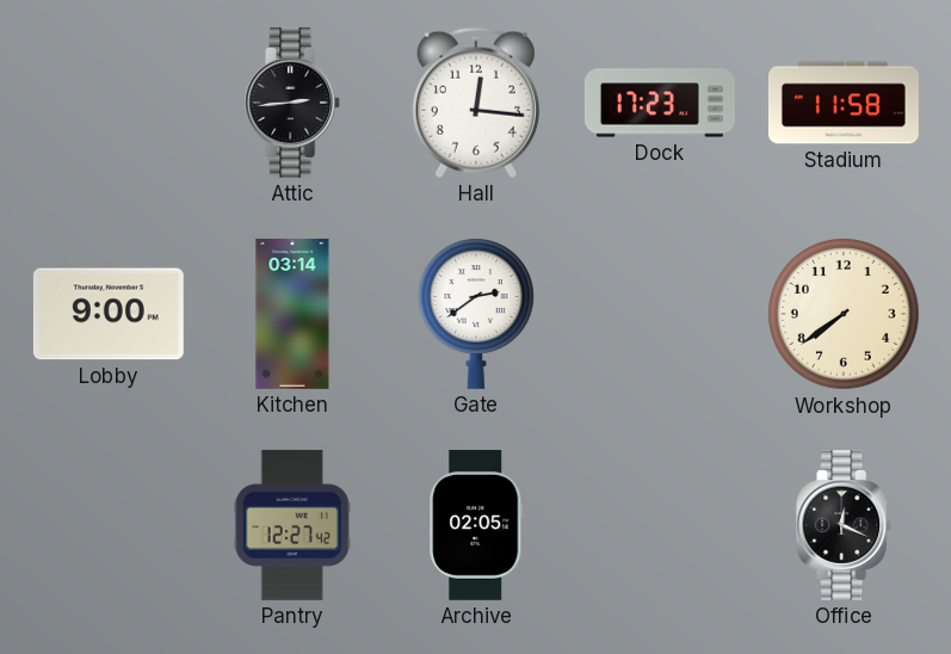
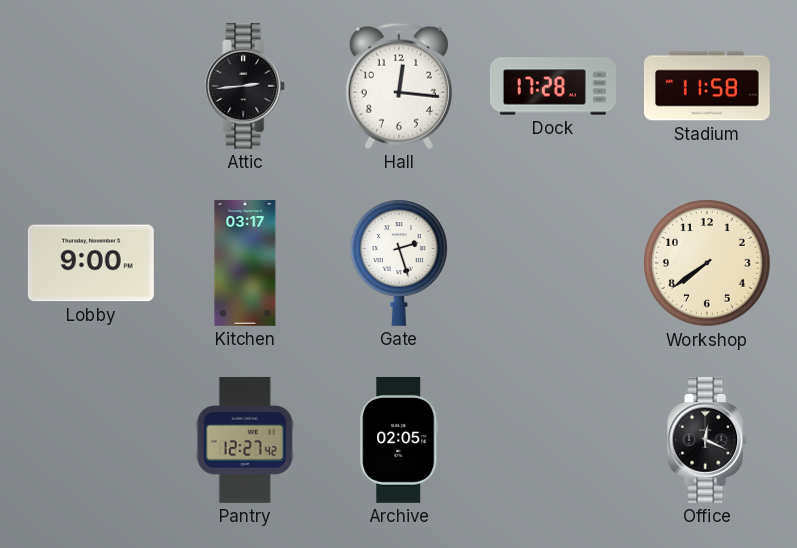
Dock: 17:23 -> 17:28 (553, 86)
Kitchen: 03:14 -> 03:17 (245, 263)
Gate: 2:39 -> 2:27 (400, 263)
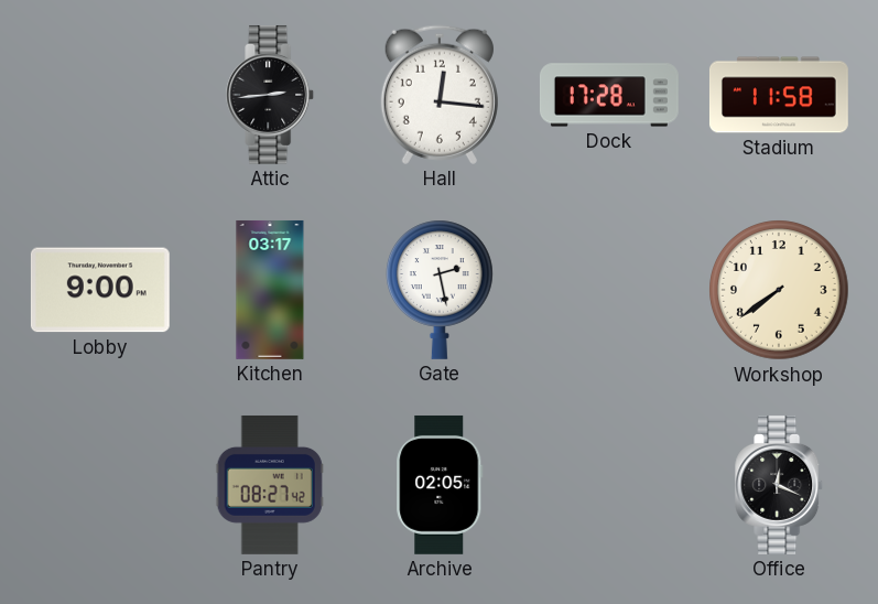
Gate: 2:27 -> 2:28 (441, 290)
Pantry: 12:27 -> 08:27 (270, 485)
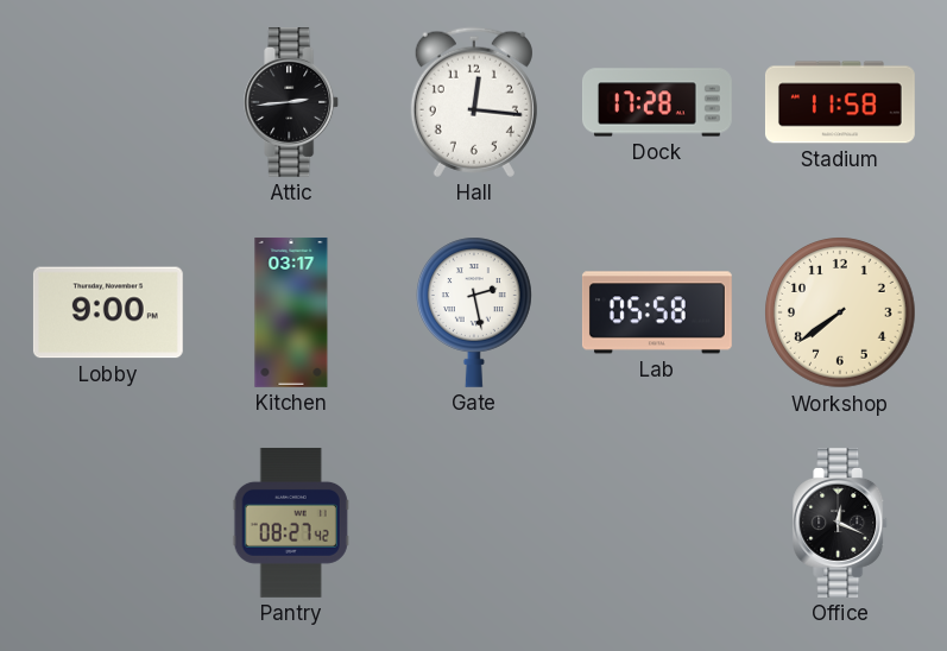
Lab: none -> 05:58 (657, 312)
Archive: 02:05 -> none (440, 485)
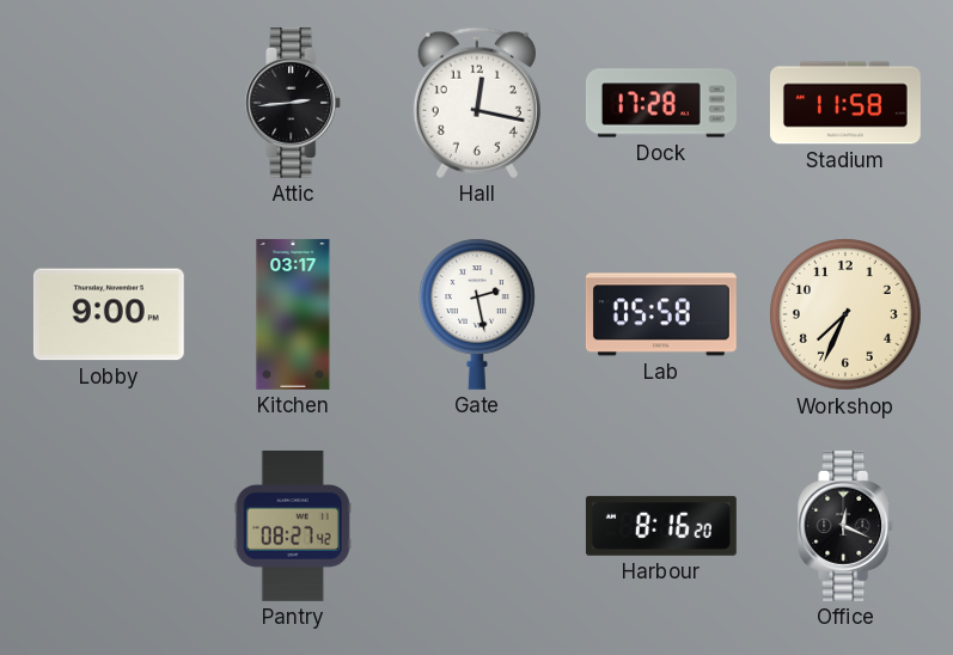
Hall: 12:16 -> 12:17 (477, 103)
Workshop: 7:39 -> 7:34 (845, 314)
Harbour: none -> 8:16 (661, 526)
